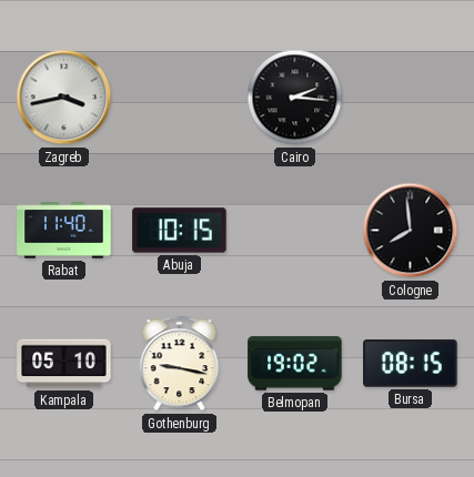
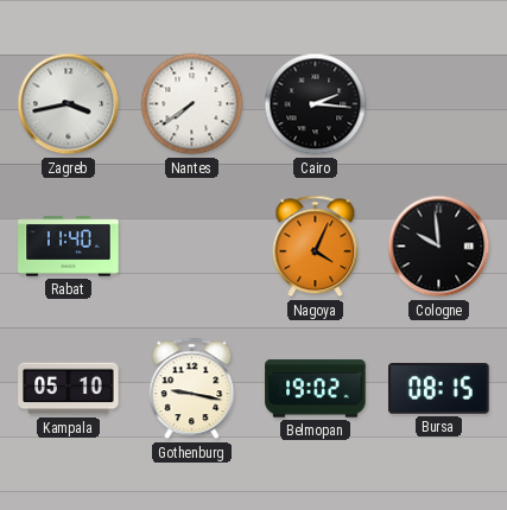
Nantes: none -> 7:39 (192, 104)
Abuja: 10:15 -> none (180, 231)
Nagoya: none -> 4:04 (316, 247)
Cologne: 7:59 -> 9:59 (439, 247)
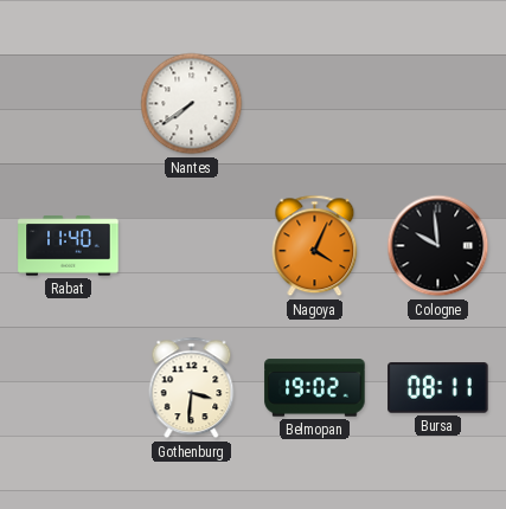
Zagreb: 3:43 -> none (69, 104)
Cairo: 2:16 -> none (316, 104)
Kampala: 05:10 -> none (69, 389)
Gothenburg: 9:17 -> 3:31 (192, 388)
Bursa: 08:15 -> 08:11 (438, 388)
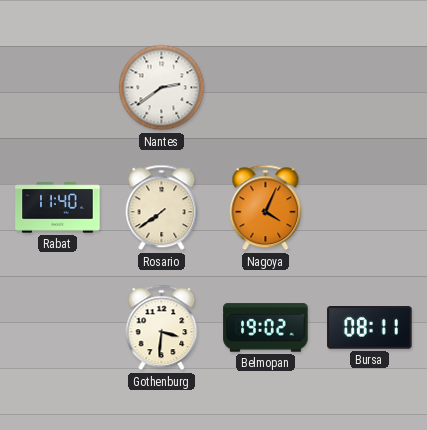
Nantes: 7:39 -> 2:39 (162, 88)
Rosario: none -> 7:39 (162, 208)
Cologne: 9:59 -> none (438, 246)
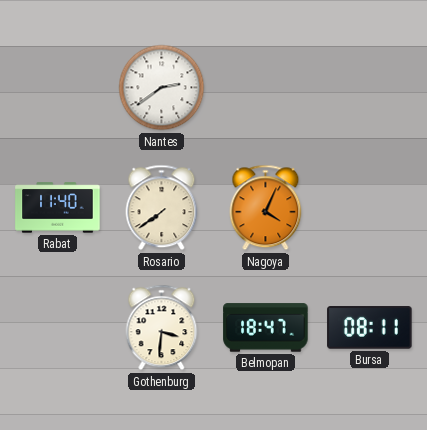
Belmopan: 19:02 -> 18:47 (266, 328)
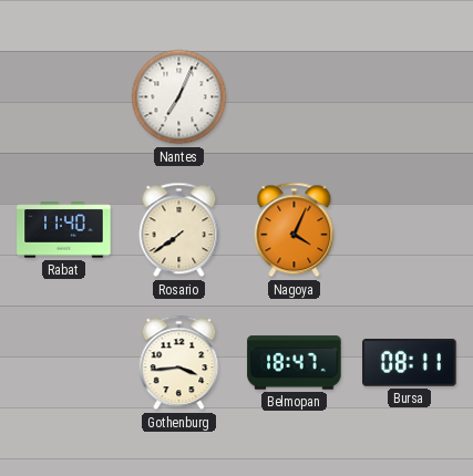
Nantes: 2:39 -> 7:04 (179, 97)
Gothenburg: 3:31 -> 3:44 (179, 363)
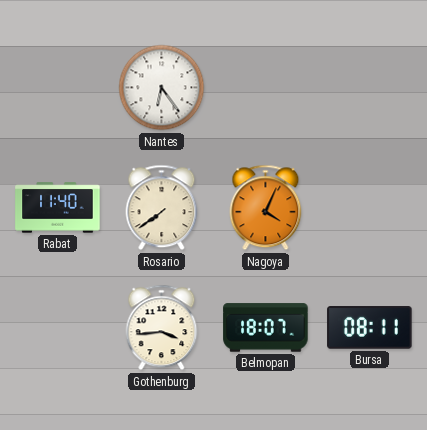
Nantes: 7:04 -> 6:24 (162, 88)
Belmopan: 18:47 -> 18:07 (266, 328)
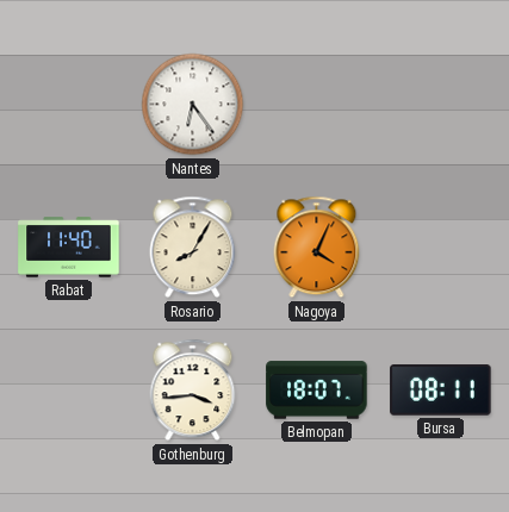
Rosario: 7:39 -> 8:05 (193, 248)
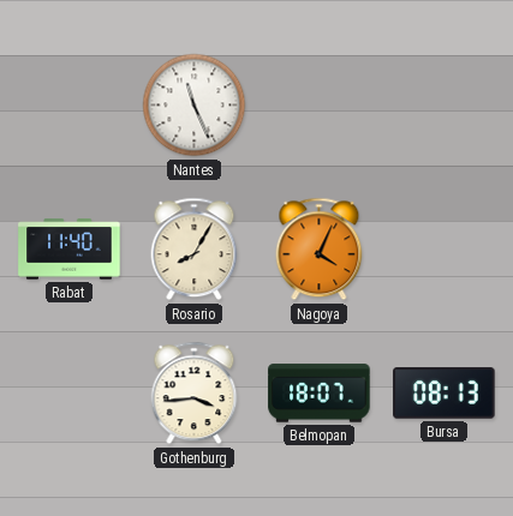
Nantes: 6:24 -> 11:26 (195, 106)
Bursa: 08:11 -> 08:13 (445, 394)
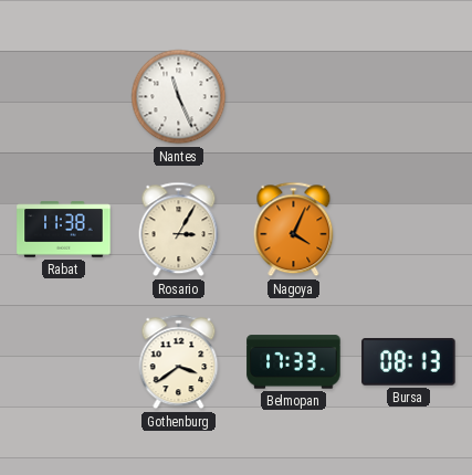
Rabat: 11:40 -> 11:38 (64, 230)
Rosario: 8:05 -> 3:05 (179, 230)
Gothenburg: 3:44 -> 3:39 (179, 362)
Belmopan: 18:07 -> 17:33 (294, 362)
